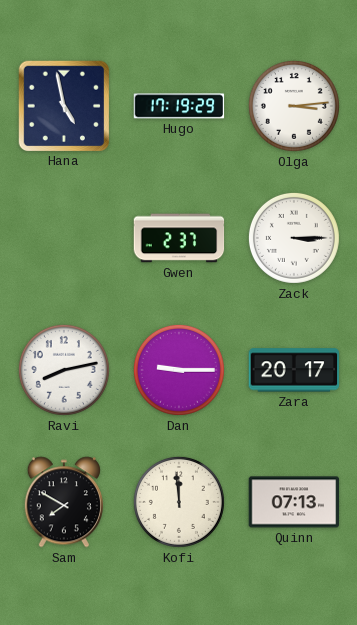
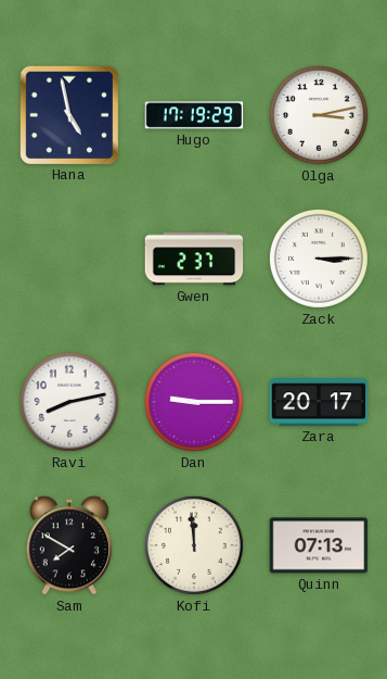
Olga: 3:14 -> 3:13 (319, 115)
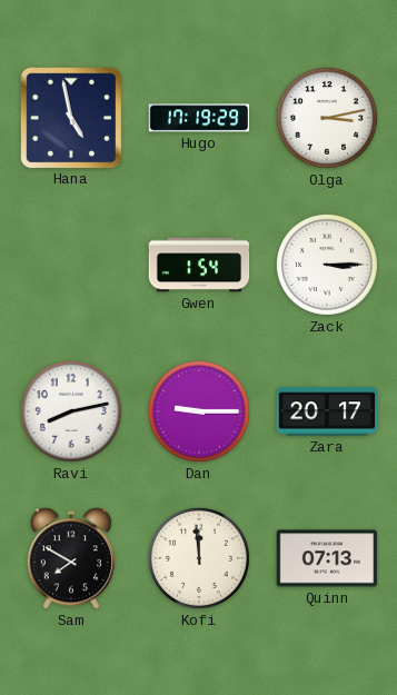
Gwen: 2:37 -> 1:54 (199, 265)
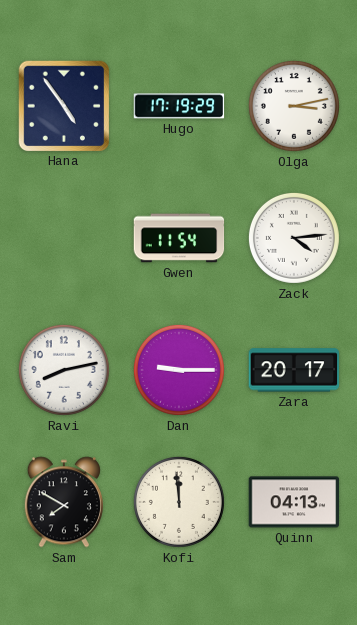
Hana: 4:58 -> 4:54 (63, 105)
Gwen: 1:54 -> 11:54 (179, 238)
Zack: 3:15 -> 4:14 (294, 238)
Quinn: 07:13 -> 04:13 (294, 502)
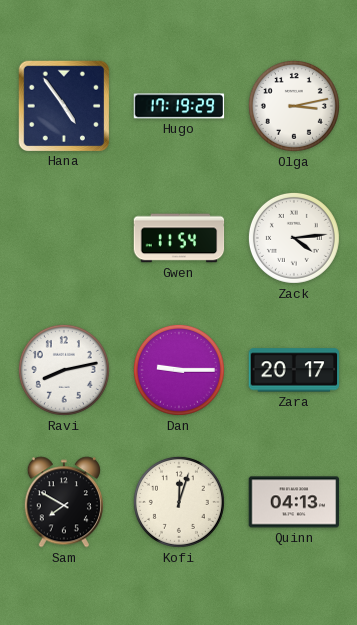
Kofi: 11:59 -> 12:03 (179, 502)
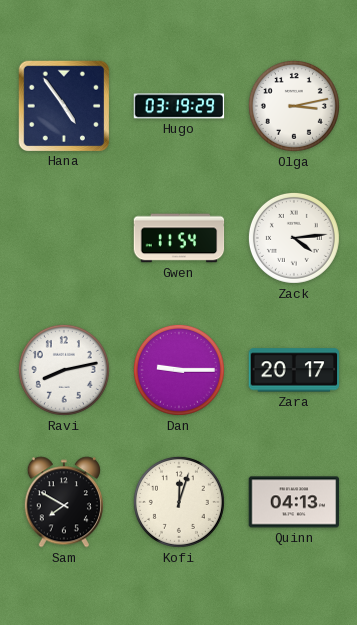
Hugo: 17:19 -> 03:19 (179, 106)
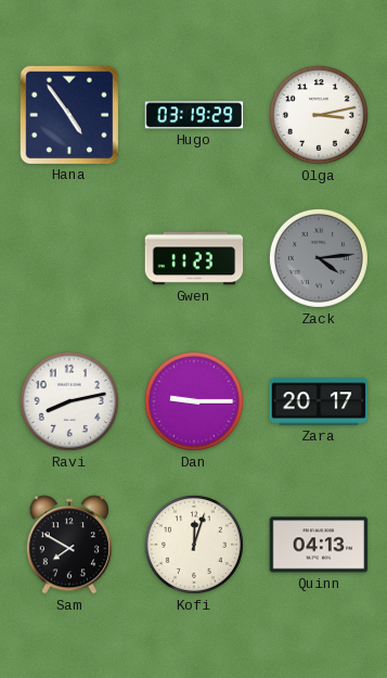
Gwen: 11:54 -> 11:23 (194, 258)
Zack dial: white -> grey (319, 258)
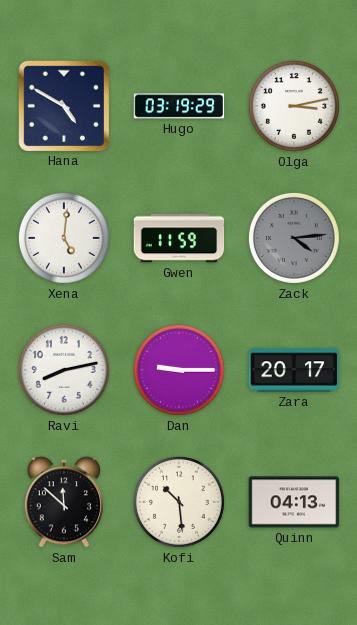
Hana: 4:54 -> 4:50 (63, 105)
Xena: none -> 5:01 (64, 238)
Gwen: 11:23 -> 11:59 (179, 238)
Sam: 7:50 -> 11:52 (64, 502)
Kofi: 12:03 -> 10:29 (179, 502)
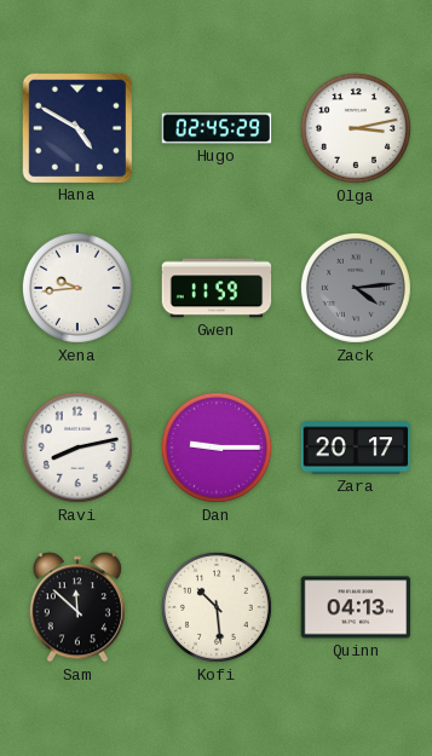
Hugo: 03:19 -> 02:45 (217, 128)
Xena: 5:01 -> 9:44 (77, 288)
